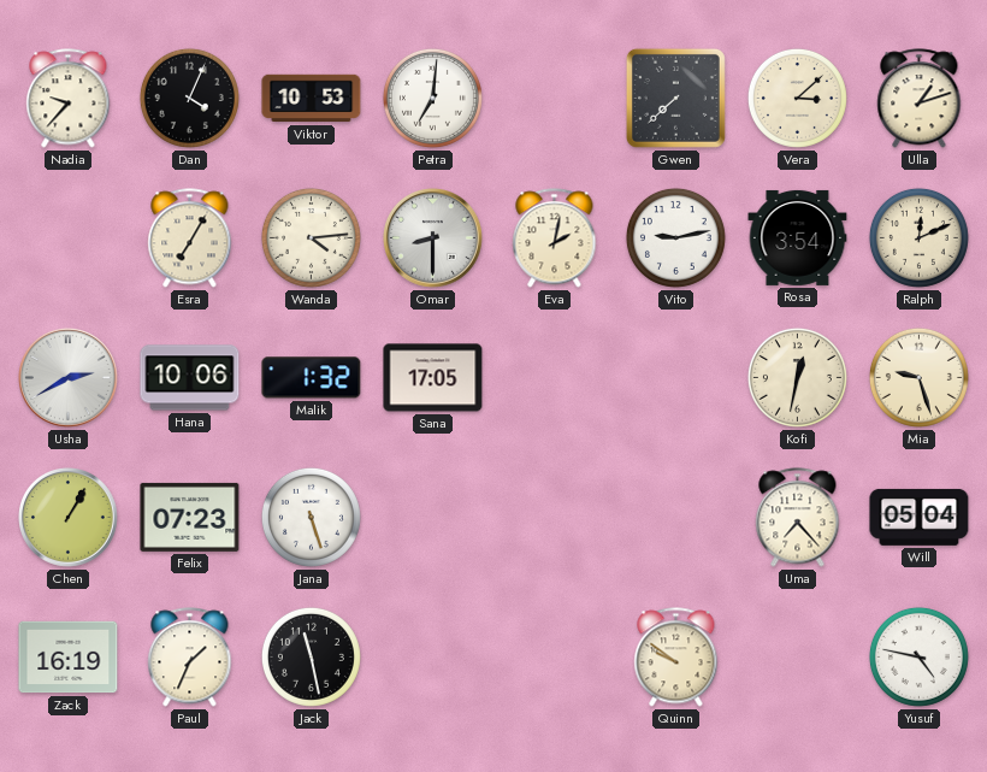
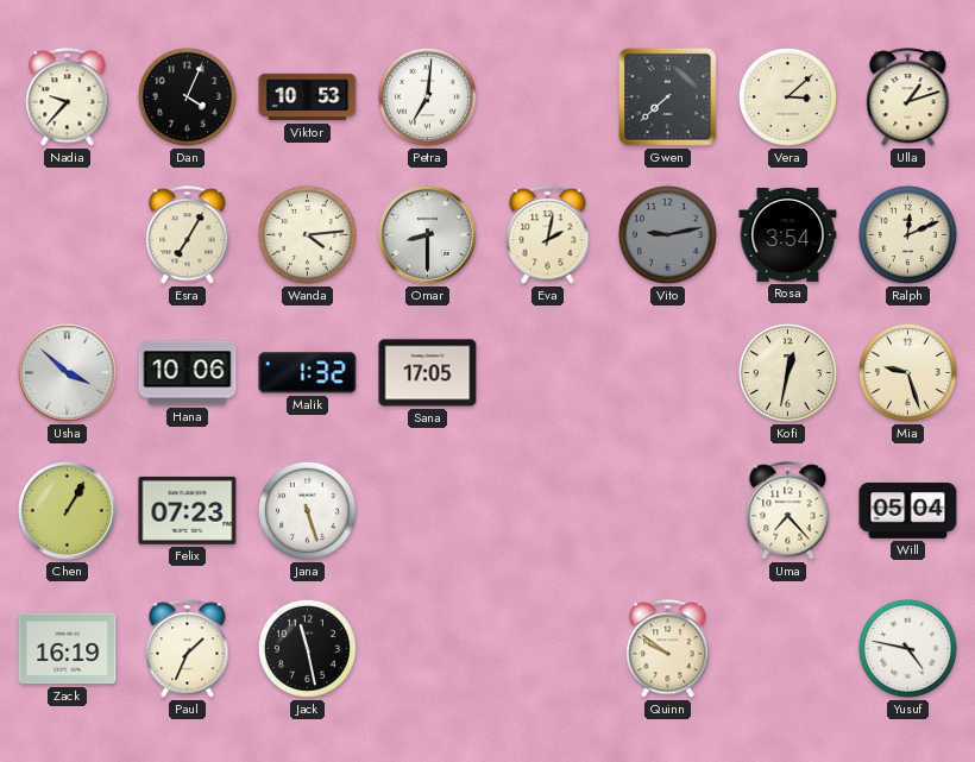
Vito dial: white -> grey (667, 234)
Usha: 2:40 -> 3:52 (68, 373)
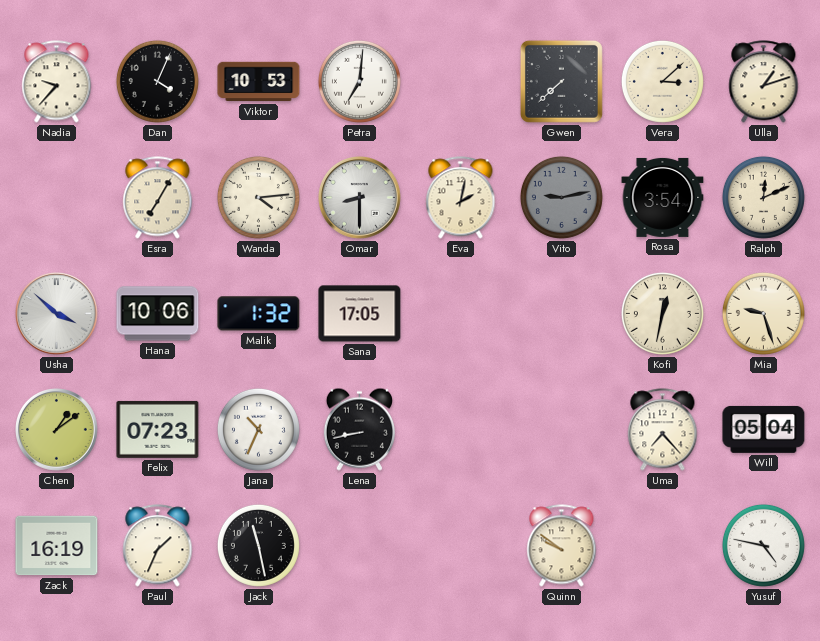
Chen: 1:05 -> 1:09 (57, 430)
Jana: 5:27 -> 10:34 (258, 429)
Lena: none -> 8:43 (359, 429)
